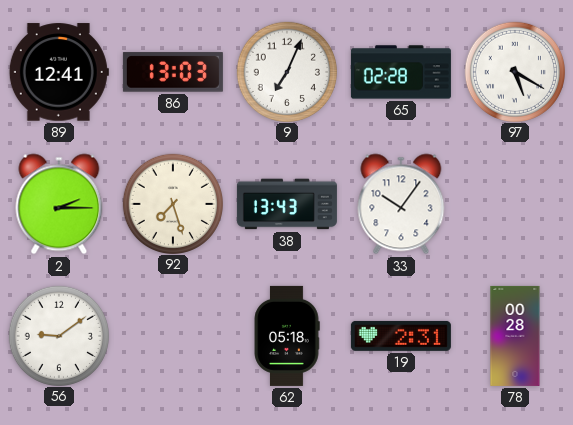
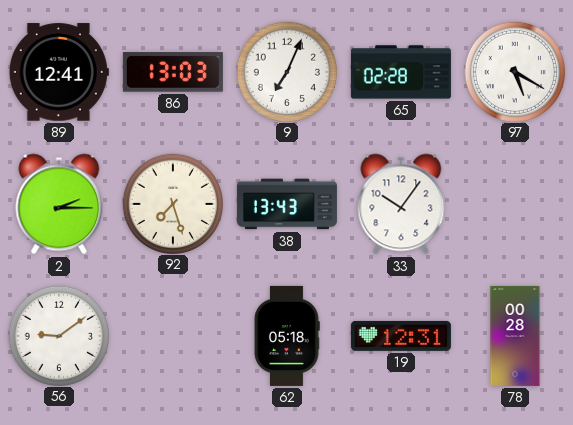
19: 2:31 -> 12:31 (401, 336)
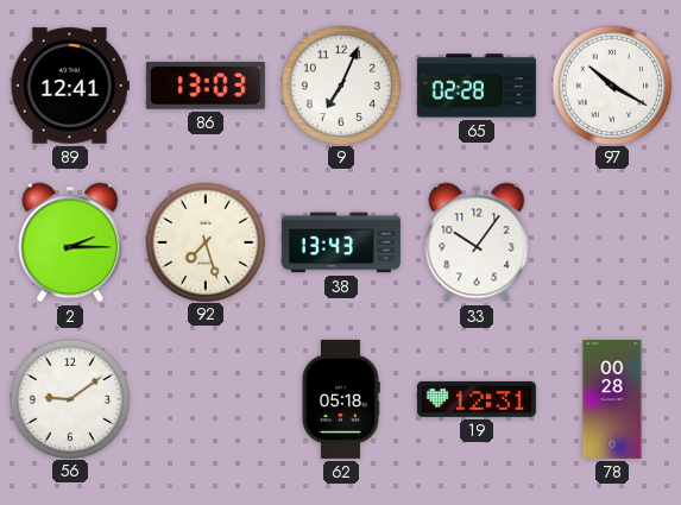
97: 5:20 -> 10:20 (611, 84)
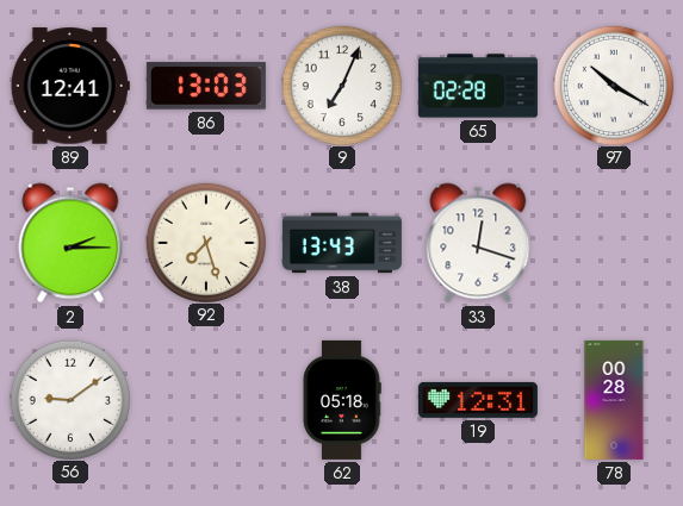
33: 10:06 -> 12:18 (478, 243)
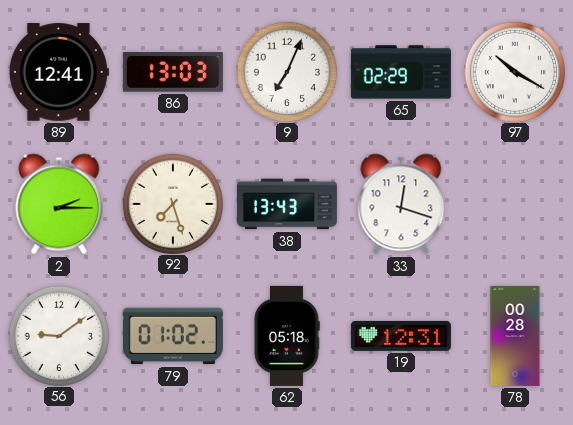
65: 02:28 -> 02:29 (401, 72)
79: none -> 01:02 (173, 336)
